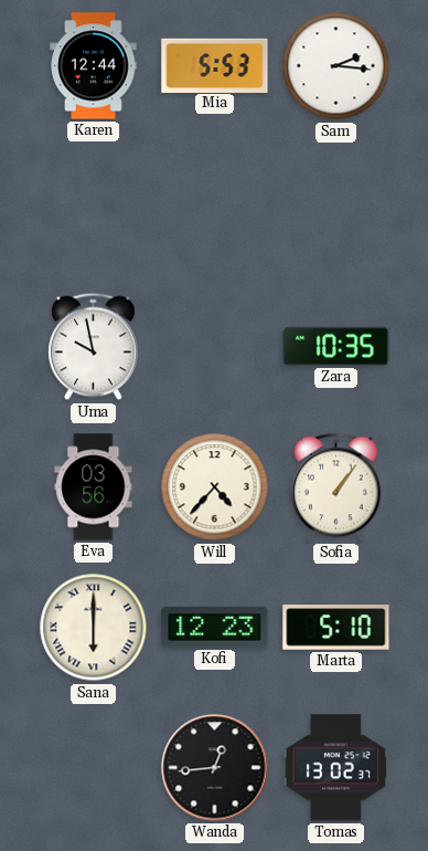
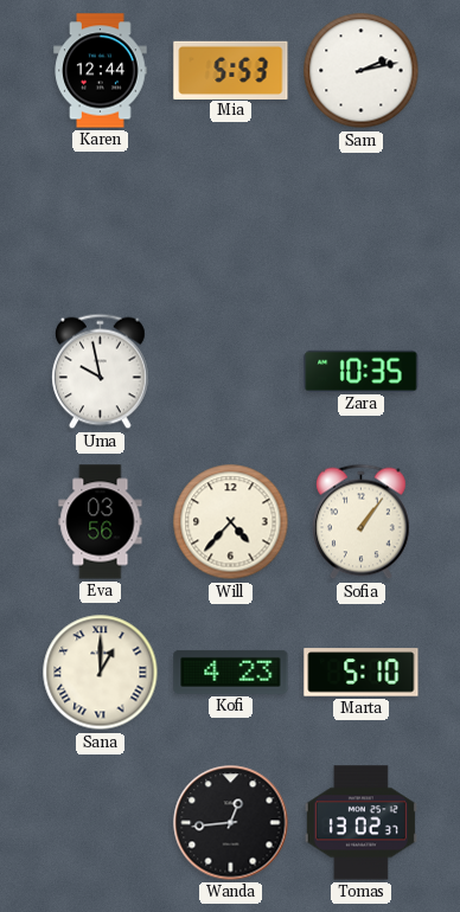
Sam: 2:16 -> 2:13 (362, 71)
Sana: 6:00 -> 1:00 (101, 673)
Kofi: 12:23 -> 4:23 (231, 672)
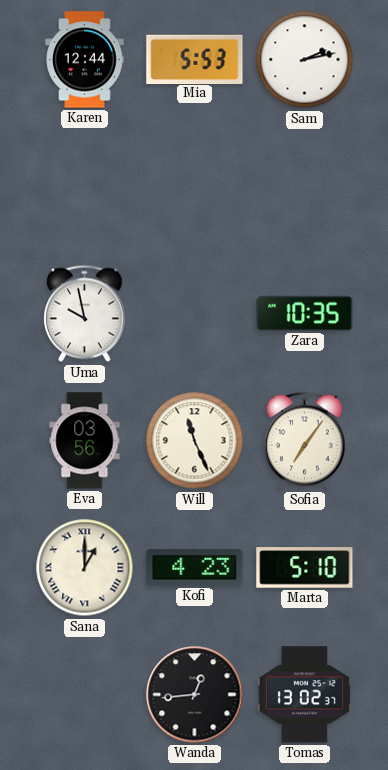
Will: 4:37 -> 11:26 (195, 441)
Sofia: 1:06 -> 7:06 (305, 441)
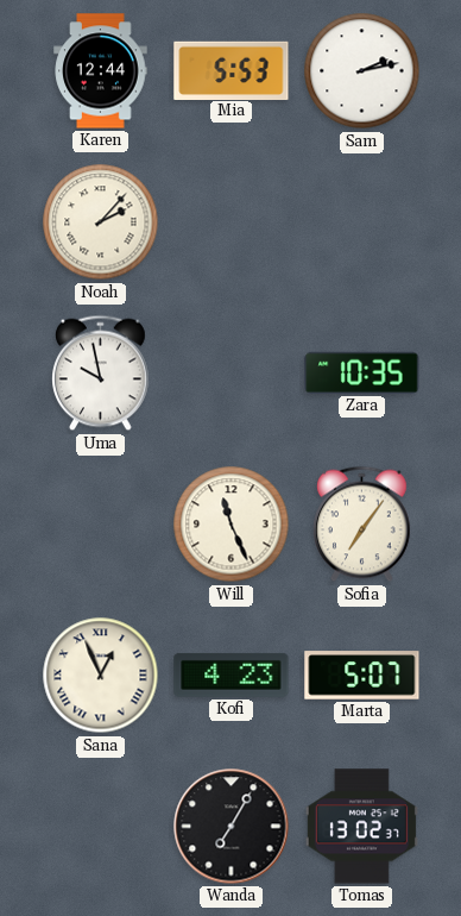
Noah: none -> 2:07 (101, 222)
Eva: 03:56 -> none (85, 441)
Sana: 1:00 -> 12:56 (101, 676)
Marta: 5:10 -> 5:07 (362, 676)
Wanda: 12:44 -> 7:05 (232, 827)
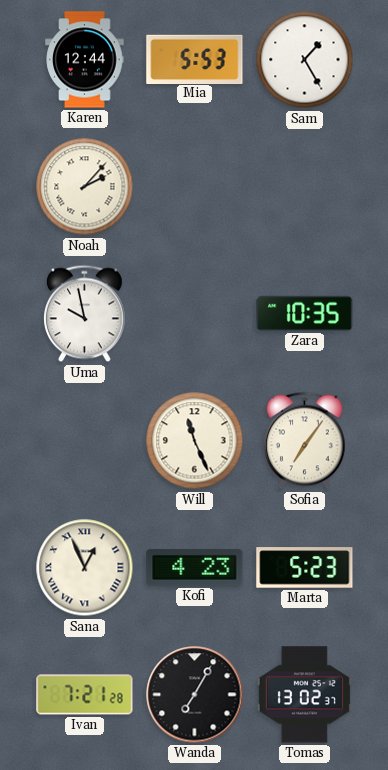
Sam: 2:13 -> 1:25 (305, 60)
Marta: 5:07 -> 5:23 (305, 568)
Ivan: none -> 7:21 (85, 695)
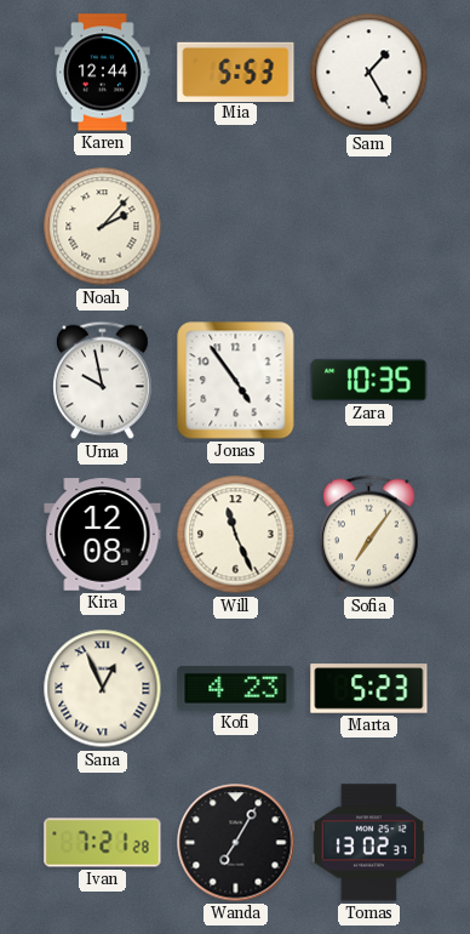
Jonas: none -> 4:54 (236, 381)
Kira: none -> 12:08 (103, 535)
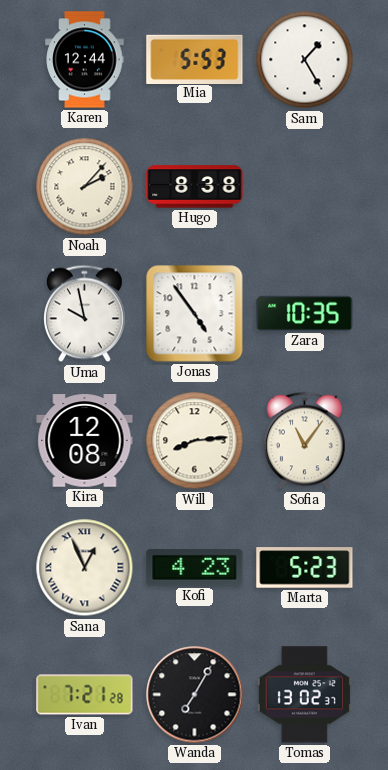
Hugo: none -> 8:38 (195, 187)
Will: 11:26 -> 8:14 (195, 441)
Sofia: 7:06 -> 11:06 (305, 441)
